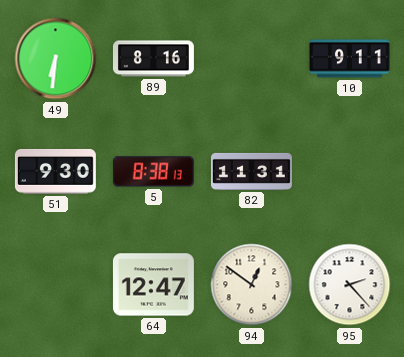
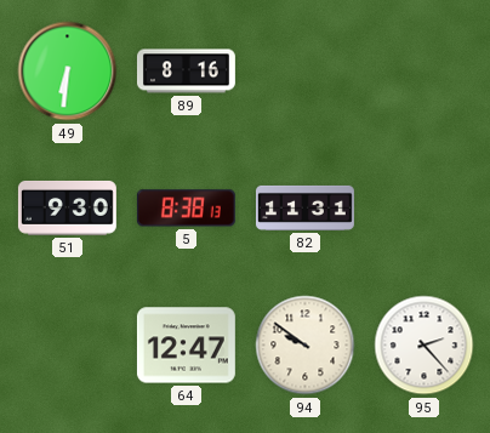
10: 9:11 -> none (349, 59)
94: 12:51 -> 9:51 (306, 346)
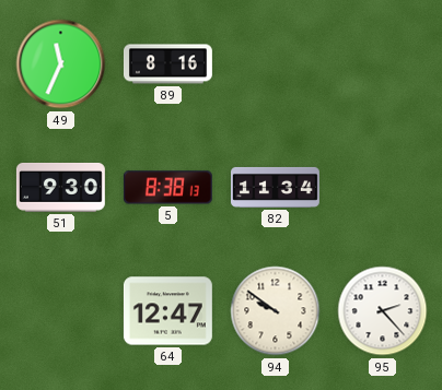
49: 6:31 -> 11:34 (61, 64)
82: 11:31 -> 11:34 (275, 187)
